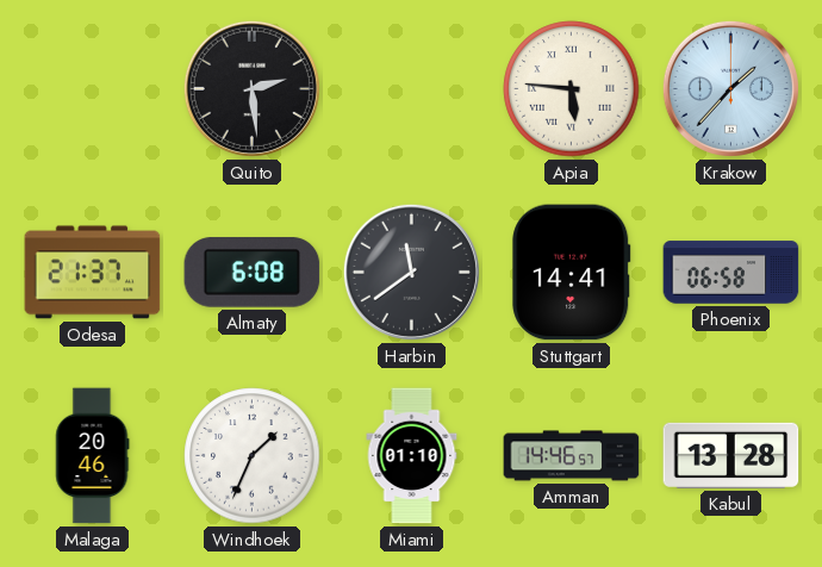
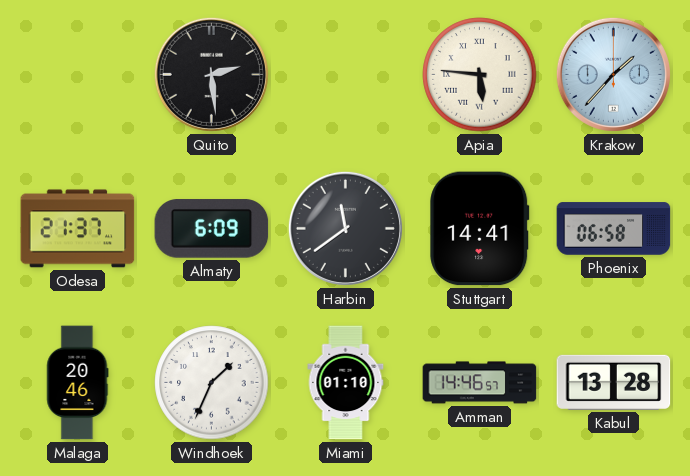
Almaty: 6:08 -> 6:09 (212, 229)
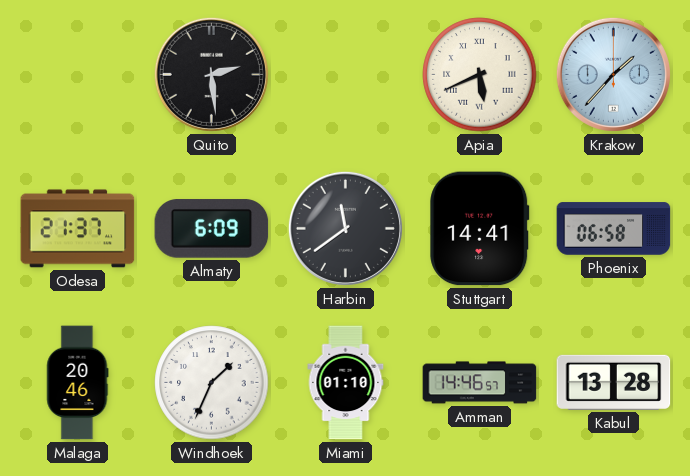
Apia: 5:46 -> 5:41 (480, 75)
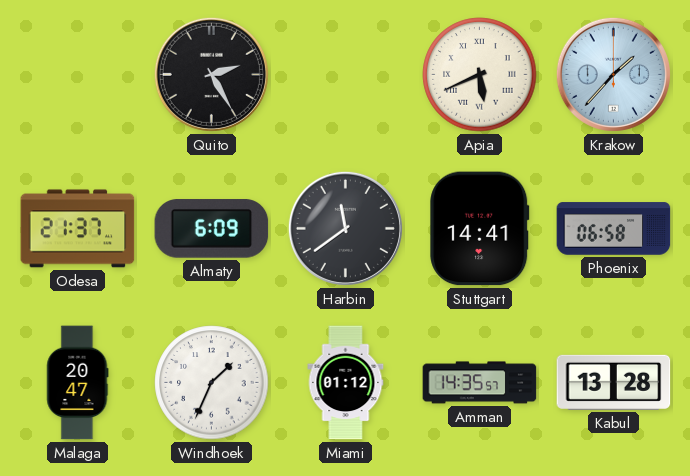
Quito: 2:29 -> 2:25 (211, 74)
Malaga: 20:46 -> 20:47 (78, 383)
Miami: 01:10 -> 01:12 (346, 383)
Amman: 14:46 -> 14:35 (480, 383)
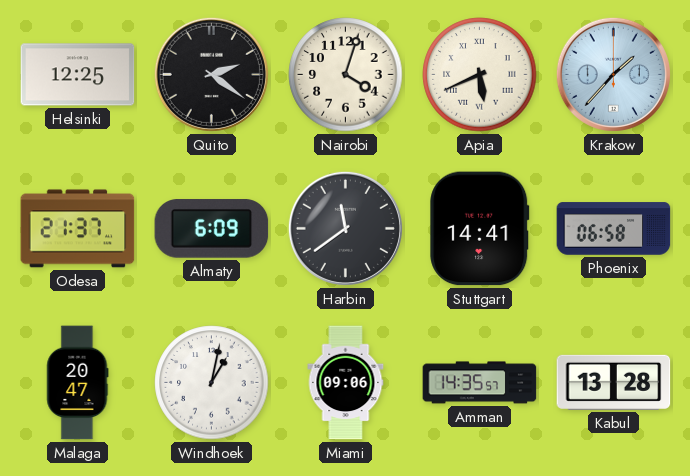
Helsinki: none -> 12:25 (78, 75)
Quito: 2:25 -> 2:21 (211, 74)
Nairobi: none -> 4:03 (346, 75)
Windhoek: 1:34 -> 1:02 (212, 383)
Miami: 01:12 -> 09:06 (346, 383)
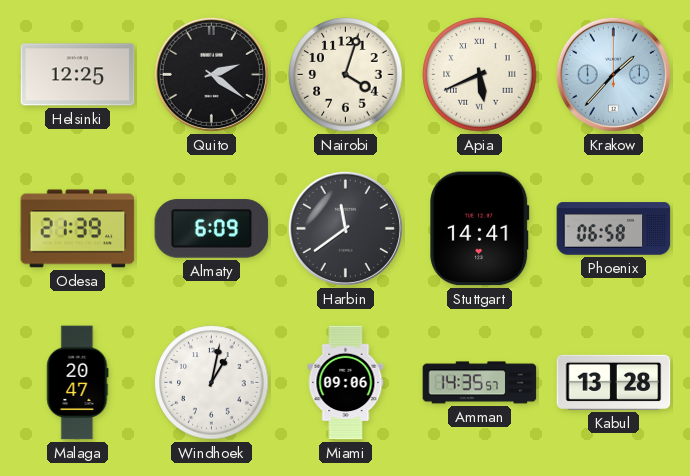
Odesa: 21:37 -> 21:39 (78, 229)
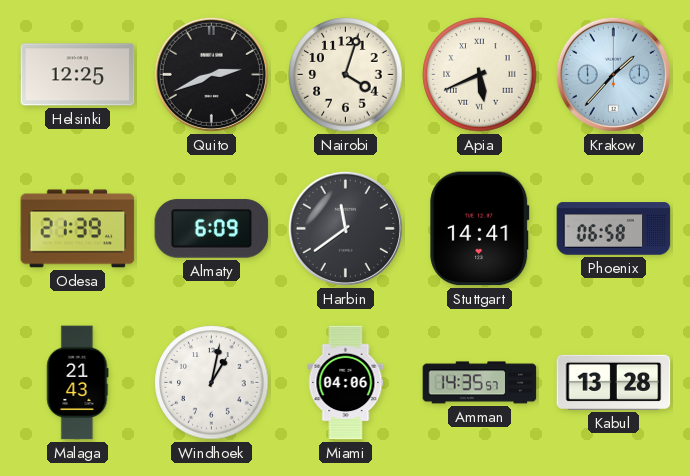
Quito: 2:21 -> 2:41 (211, 74)
Malaga: 20:47 -> 21:43 (78, 383)
Miami: 09:06 -> 04:06 (346, 383)
